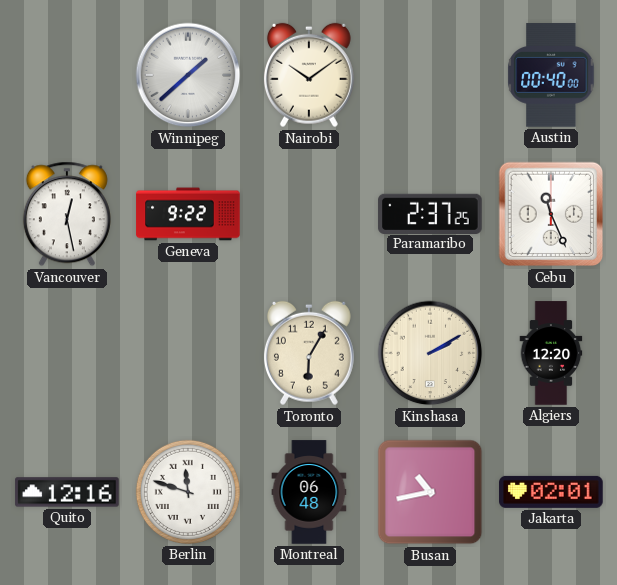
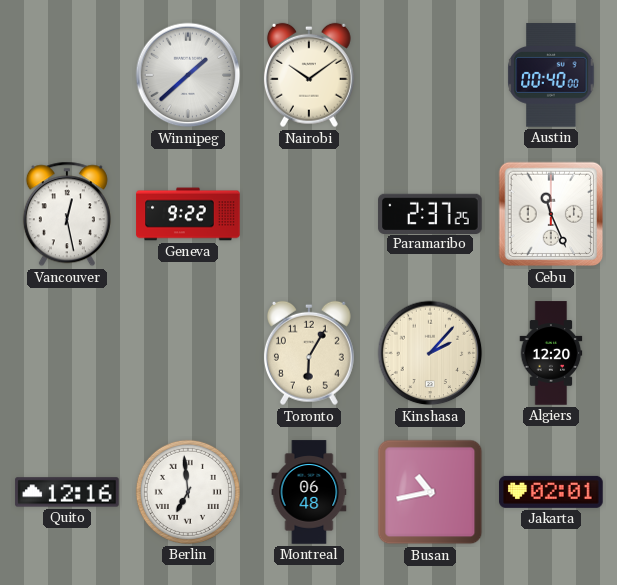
Kinshasa: 2:10 -> 2:07 (430, 353)
Berlin: 11:48 -> 6:59 (188, 492)
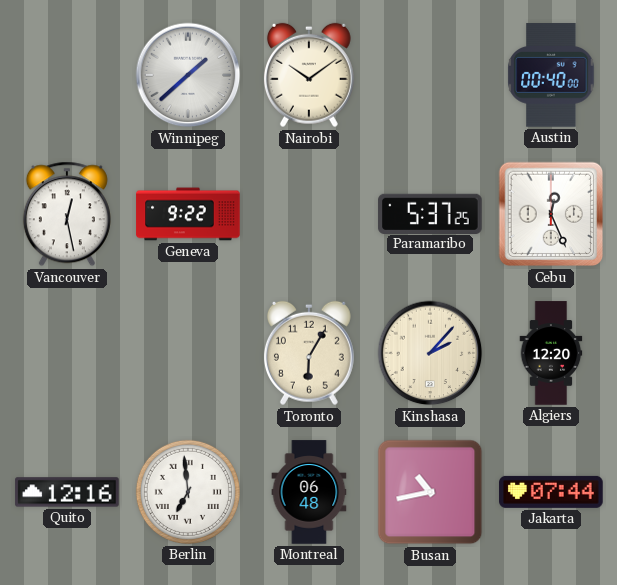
Paramaribo: 2:37 -> 5:37 (430, 213)
Cebu: 11:26 -> 12:26 (551, 214)
Jakarta: 02:01 -> 07:44 (551, 492)
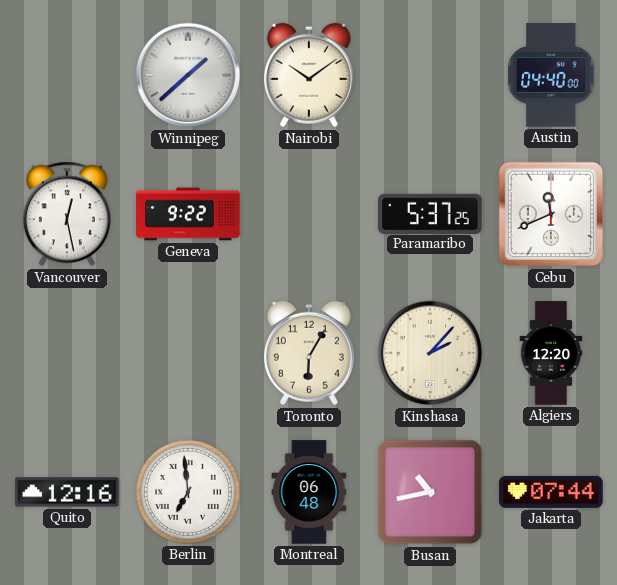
Austin: 00:40 -> 04:40 (551, 75)
Cebu: 12:26 -> 11:41 (551, 214)
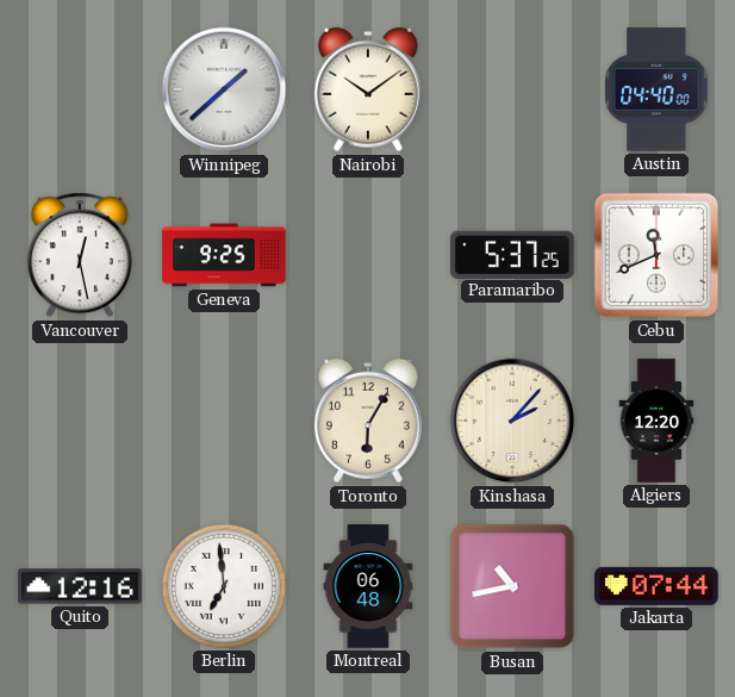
Geneva: 9:22 -> 9:25 (224, 255)
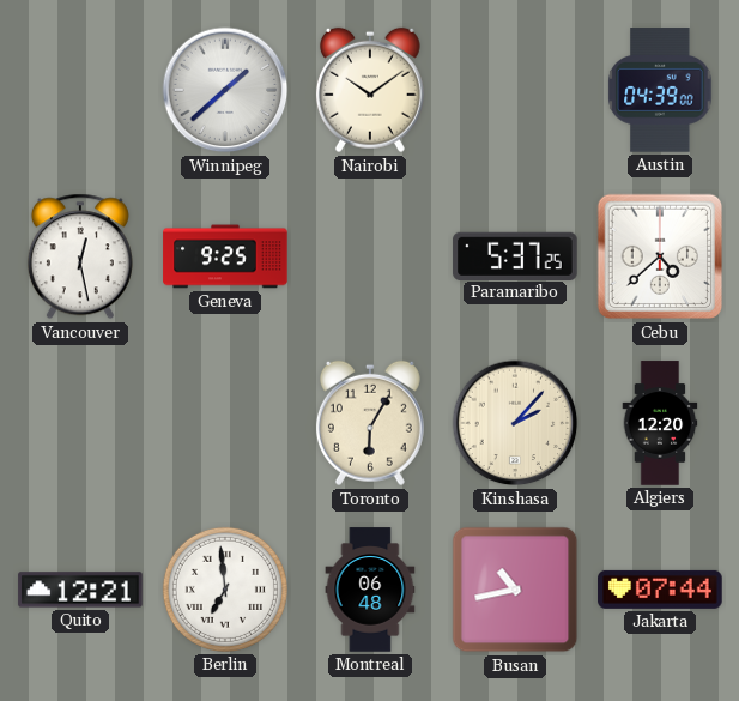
Austin: 04:40 -> 04:39 (660, 90)
Cebu: 11:41 -> 4:38 (660, 256)
Quito: 12:16 -> 12:21 (80, 590)
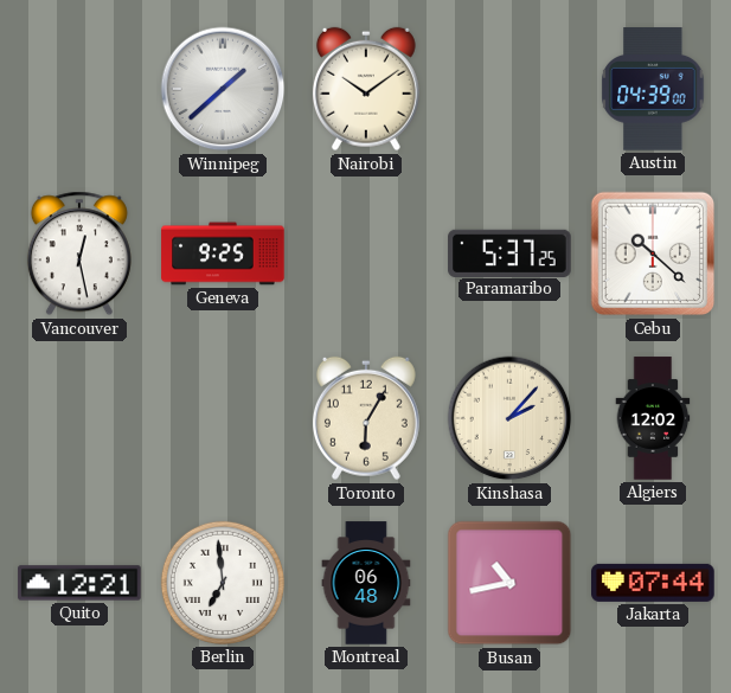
Cebu: 4:38 -> 10:22 (653, 254)
Algiers: 12:20 -> 12:02 (653, 418)
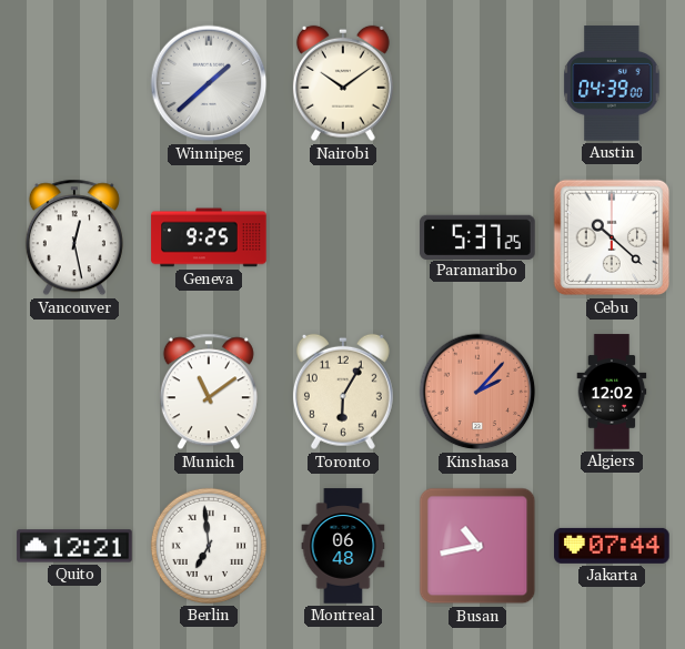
Munich: none -> 11:09 (209, 392)
Kinshasa dial: cream -> salmon (477, 392)
